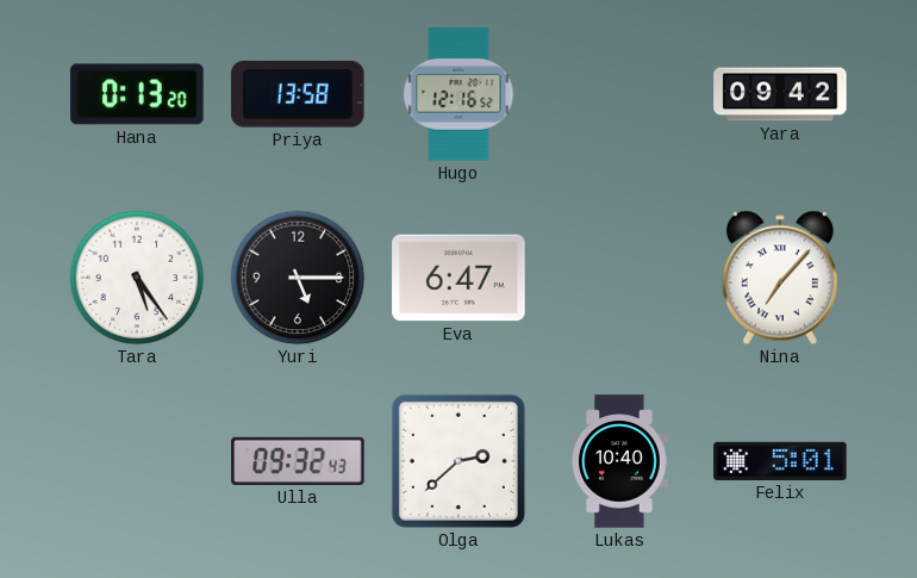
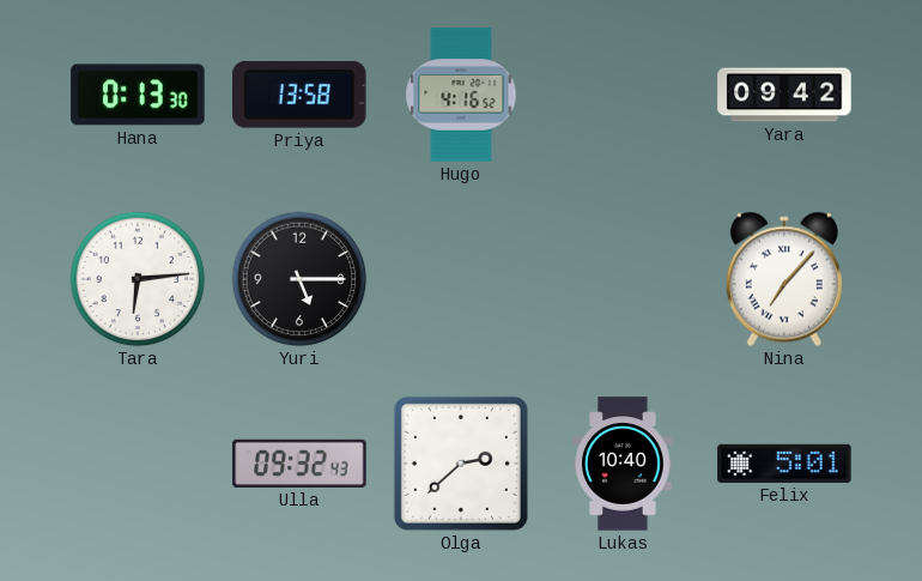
Hana: 0:13:20 -> 0:13:30 (138, 95)
Hugo: 12:16 -> 4:16 (461, 95)
Tara: 5:24 -> 6:14 (138, 279)
Eva: 6:47 -> none (458, 278)
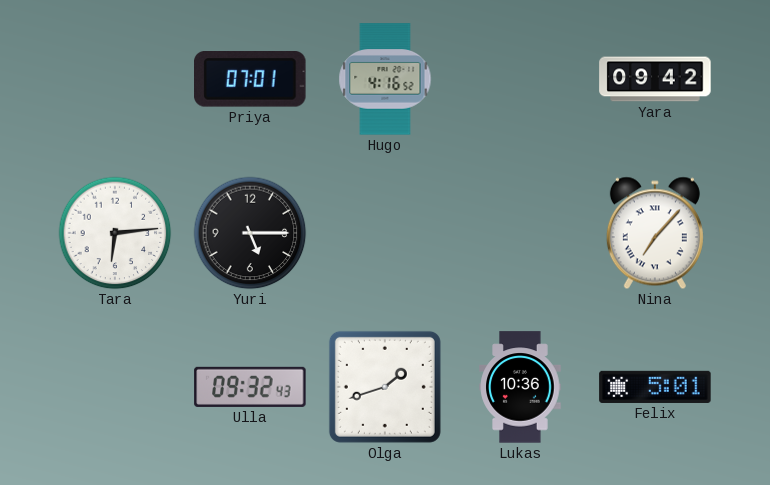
Hana: 0:13 -> none (138, 95)
Priya: 13:58 -> 07:01 (250, 80)
Olga: 2:38 -> 1:42 (385, 387)
Lukas: 10:40 -> 10:36 (520, 387)
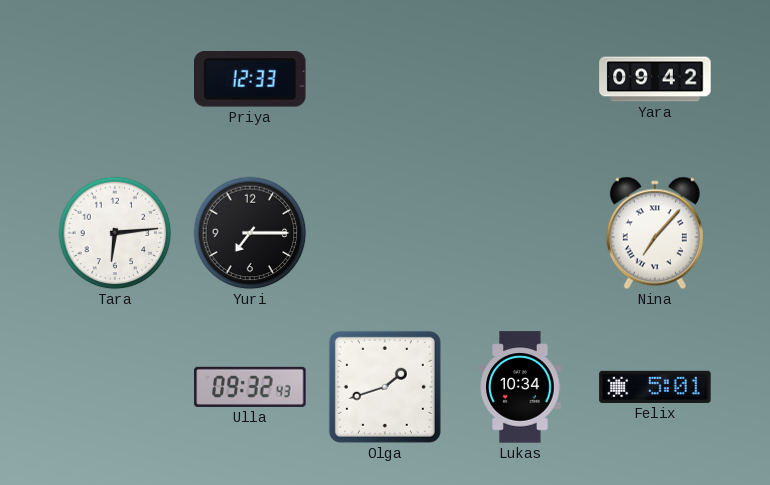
Priya: 07:01 -> 12:33 (250, 80)
Hugo: 4:16 -> none (385, 79)
Yuri: 5:15 -> 7:15 (250, 233)
Lukas: 10:36 -> 10:34 (520, 387)
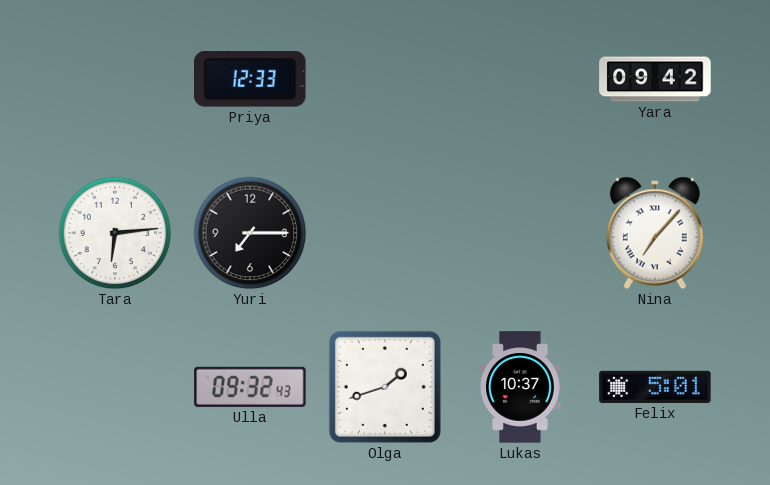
Lukas: 10:34 -> 10:37 (520, 387)
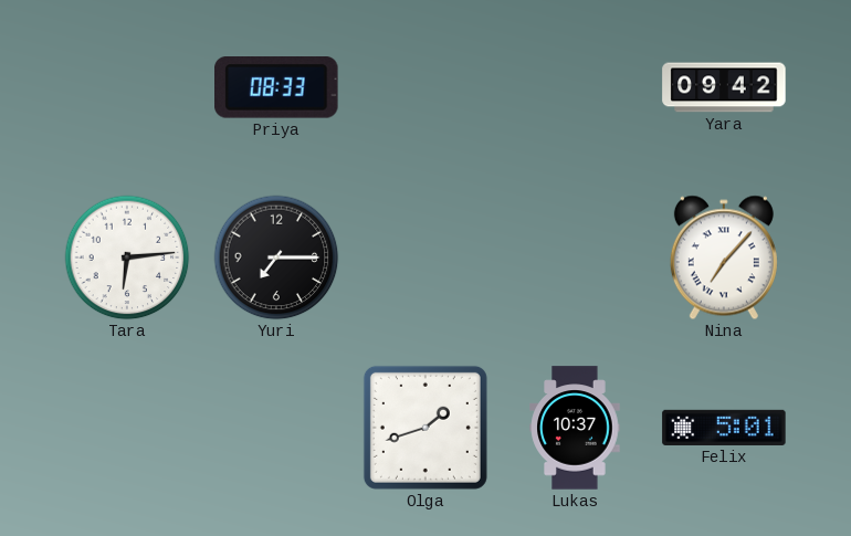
Priya: 12:33 -> 08:33 (276, 88)
Ulla: 09:32 -> none (250, 387)
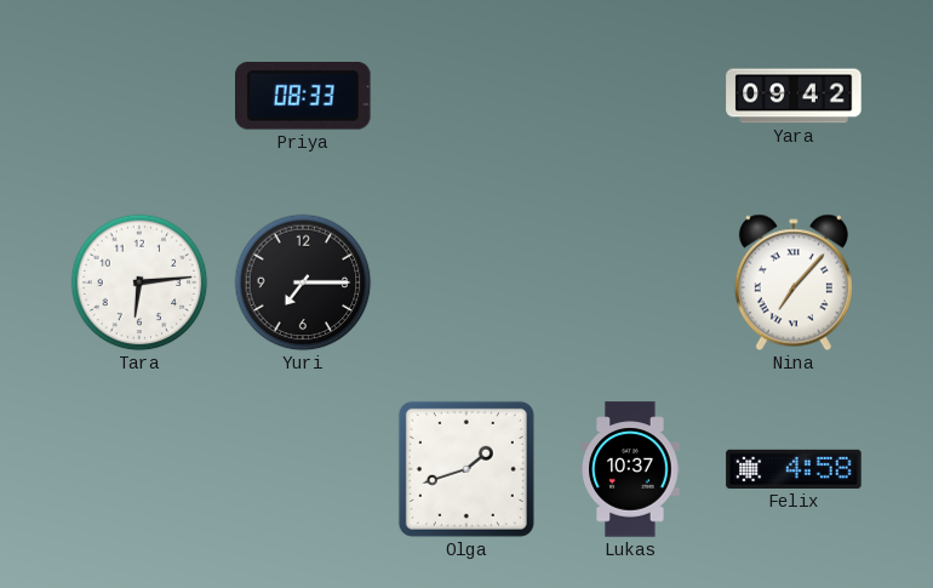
Felix: 5:01 -> 4:58 (794, 469)
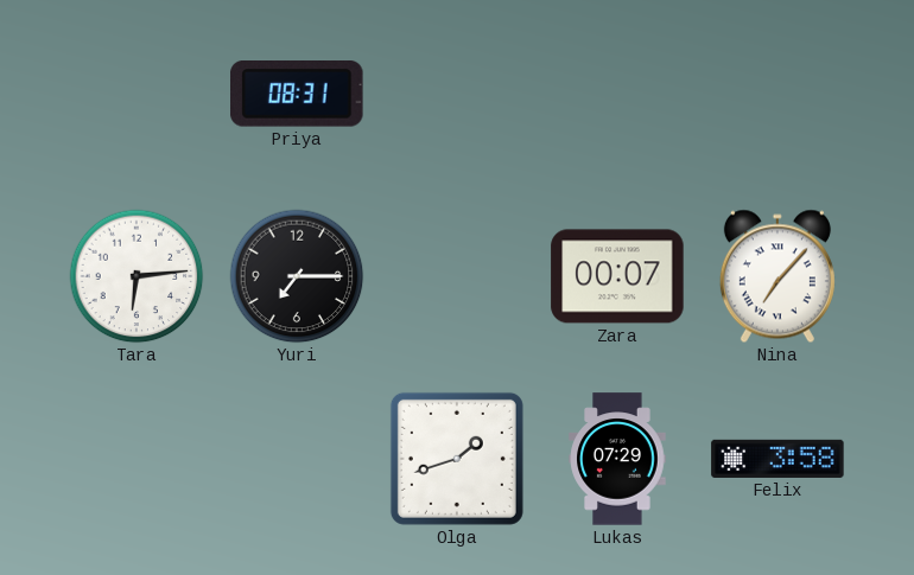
Priya: 08:33 -> 08:31 (297, 95)
Yara: 09:42 -> none (794, 96)
Zara: none -> 00:07 (617, 276)
Lukas: 10:37 -> 07:29 (617, 459)
Felix: 4:58 -> 3:58 (777, 459)
